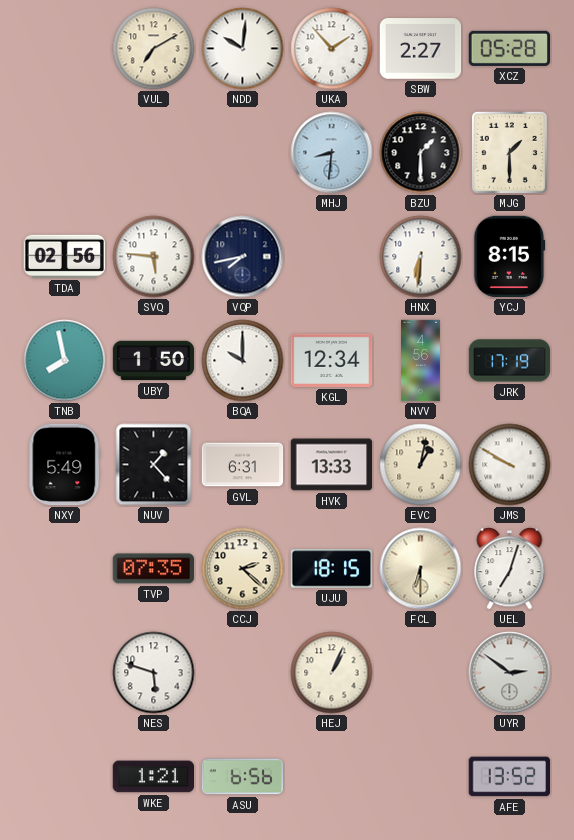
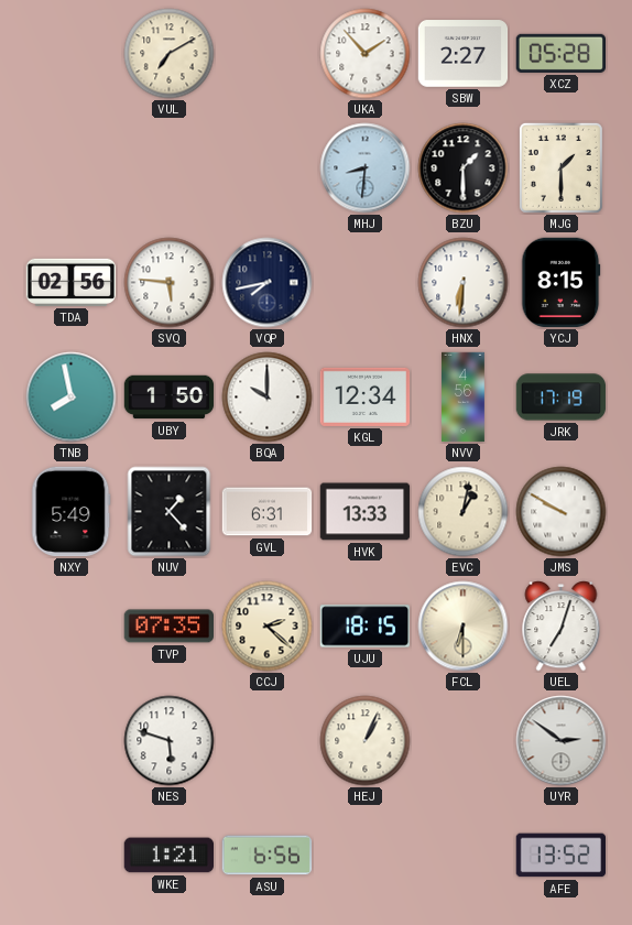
NDD: 10:01 -> none (243, 49)
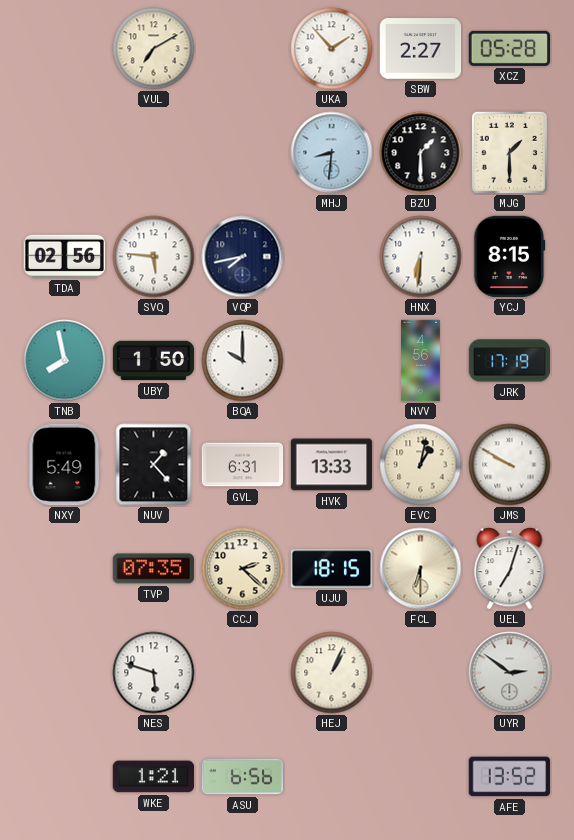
KGL: 12:34 -> none (366, 396)
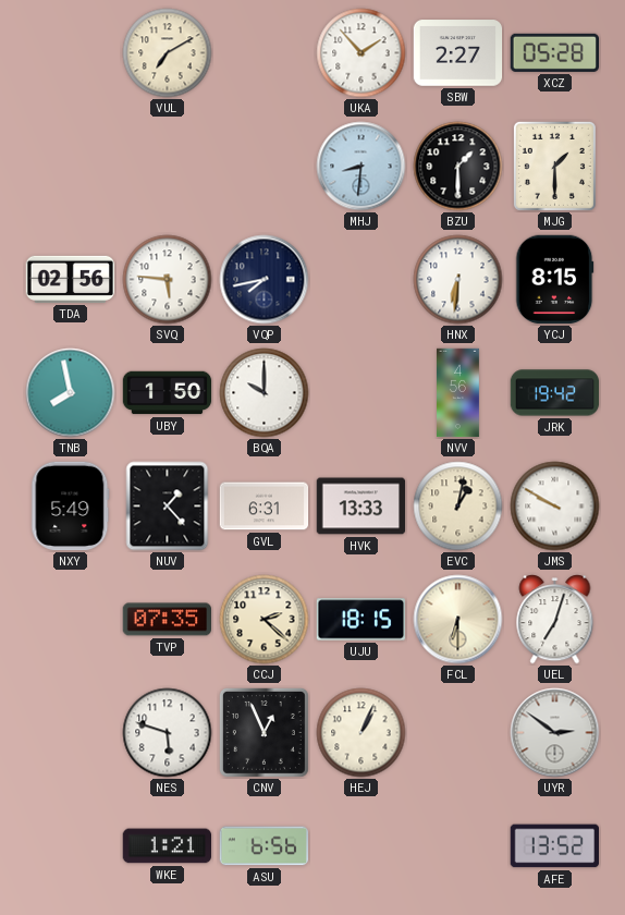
JRK: 17:19 -> 19:42 (555, 393)
CNV: none -> 12:56 (264, 732)
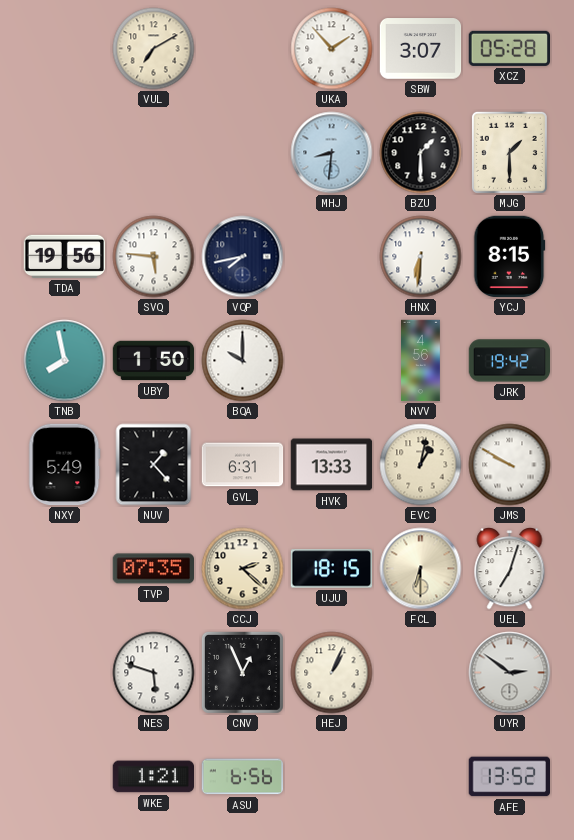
SBW: 2:27 -> 3:07 (421, 49)
TDA: 02:56 -> 19:56 (65, 256)
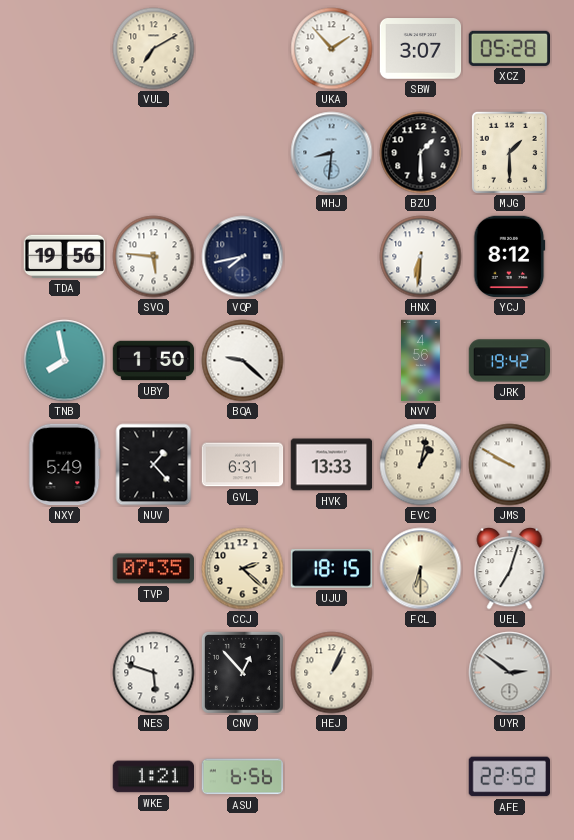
YCJ: 8:15 -> 8:12 (510, 257)
BQA: 10:00 -> 9:22 (243, 361)
CNV: 12:56 -> 12:53 (242, 672)
AFE: 13:52 -> 22:52 (509, 777)
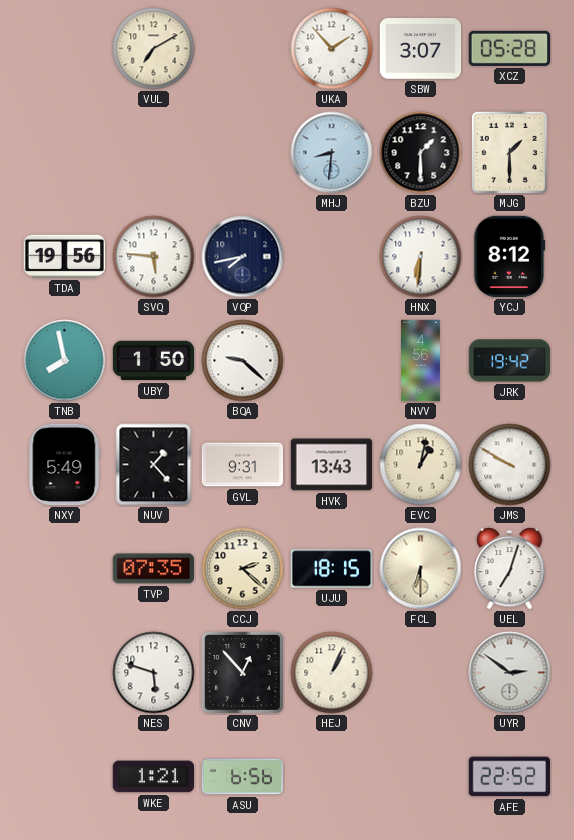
GVL: 6:31 -> 9:31 (243, 465)
HVK: 13:33 -> 13:43 (332, 465)
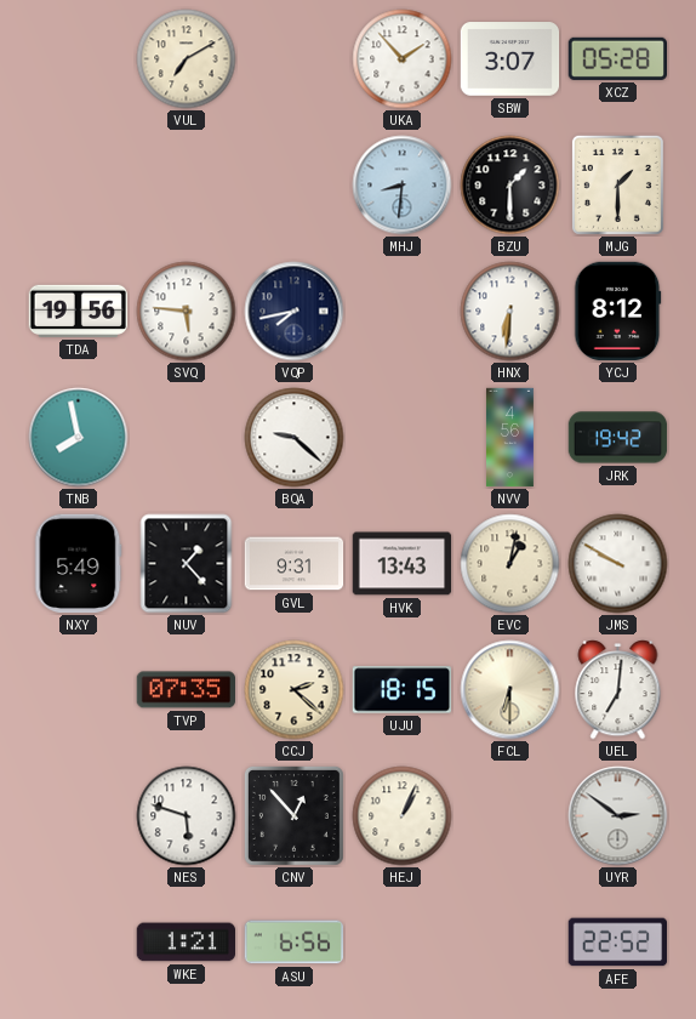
UBY: 1:50 -> none (154, 361)
UEL: 7:03 -> 7:01 (618, 690)
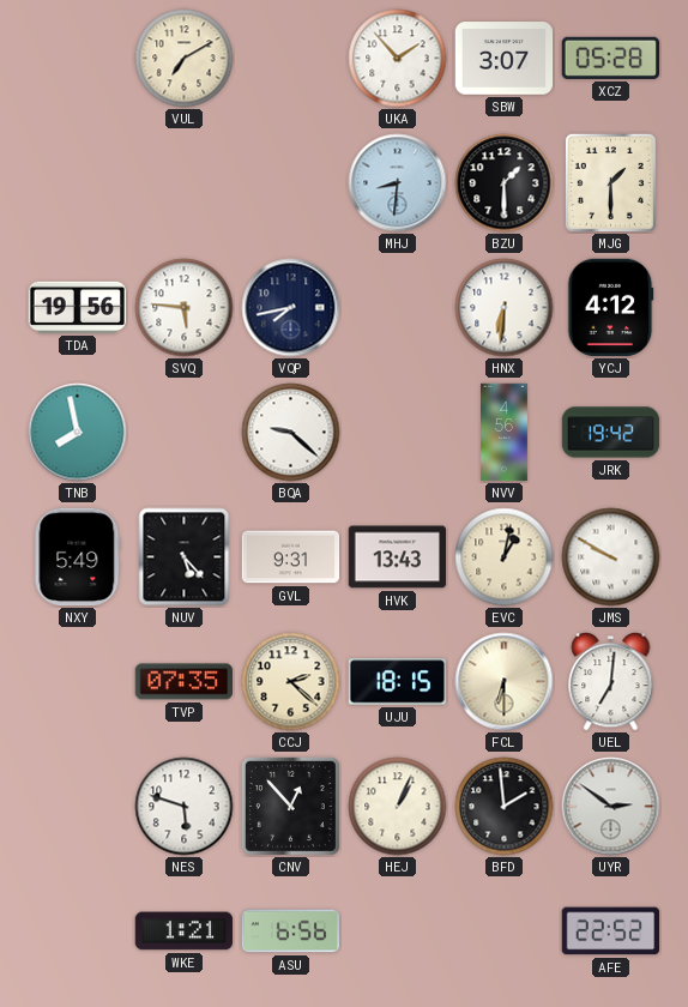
YCJ: 8:12 -> 4:12 (611, 308)
NUV: 1:23 -> 5:23 (185, 557)
BFD: none -> 1:59 (505, 807)
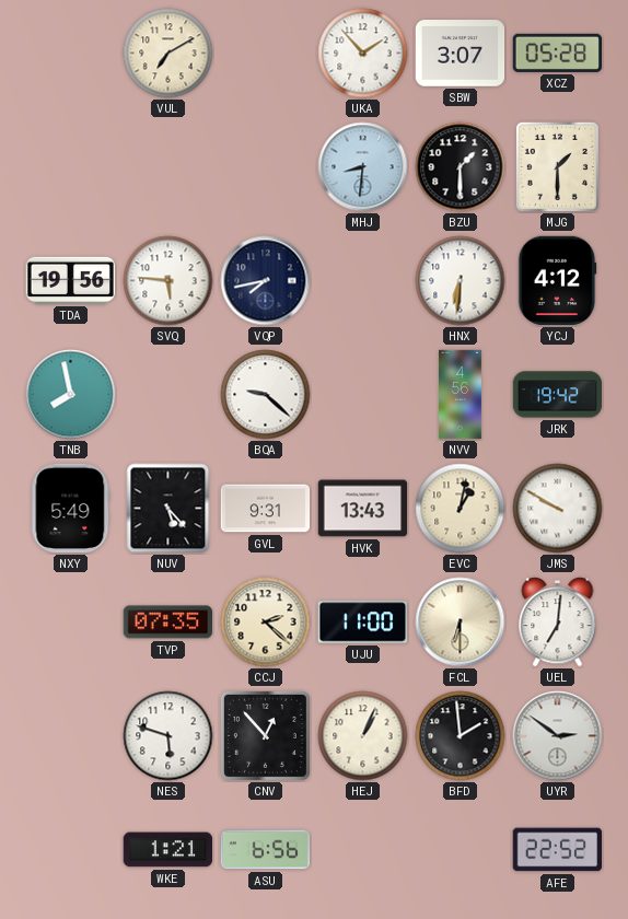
UJU: 18:15 -> 11:00 (363, 623)
